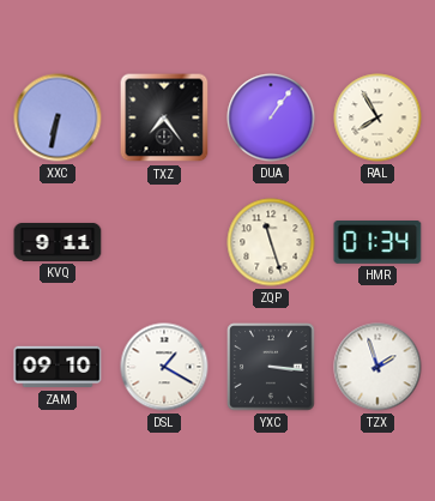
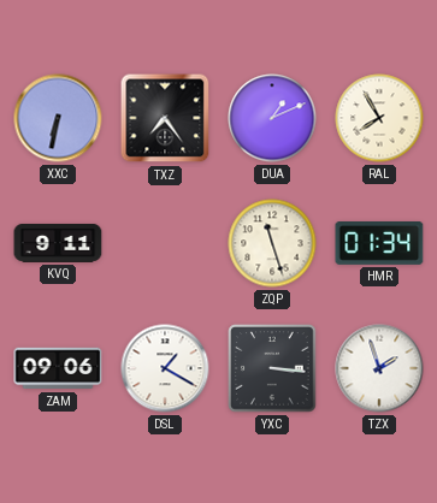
DUA: 1:06 -> 1:11 (272, 118)
ZAM: 09:10 -> 09:06 (58, 368)
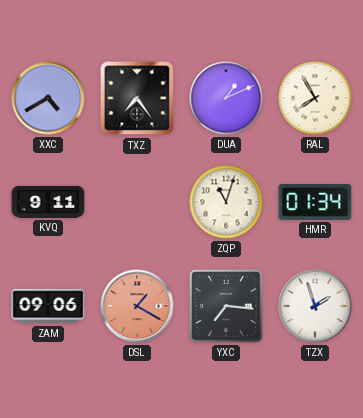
XXC: 6:32 -> 4:40 (48, 98)
ZQP: 11:27 -> 11:03 (226, 202)
DSL dial: white -> salmon (137, 306)
YXC: 3:16 -> 7:16 (226, 306)
